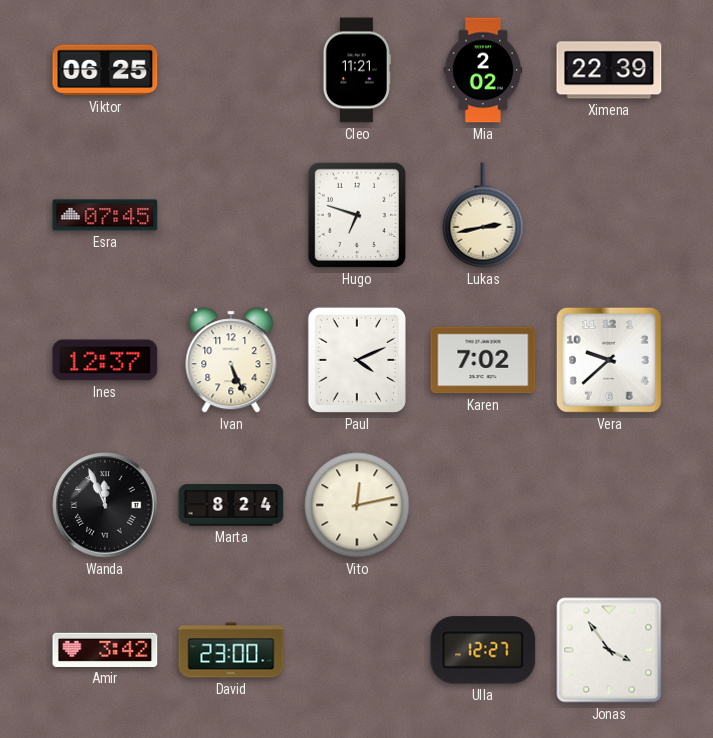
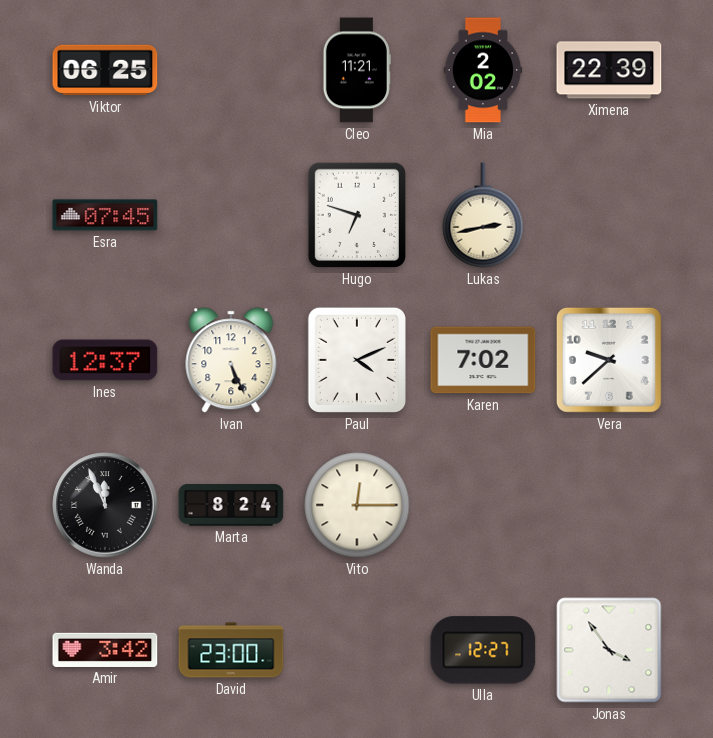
Vito: 12:13 -> 12:15 (357, 505)
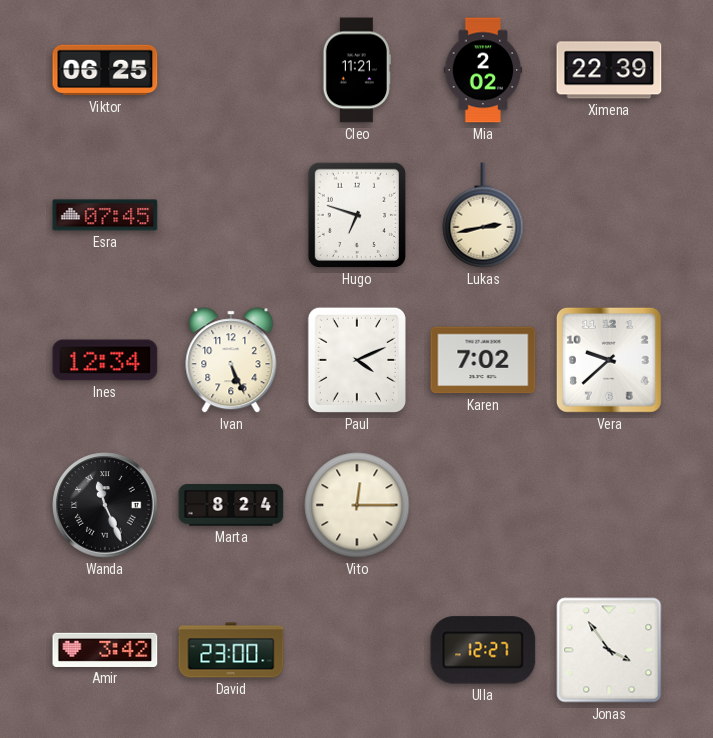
Ines: 12:37 -> 12:34 (105, 360)
Wanda: 11:56 -> 11:26 (105, 505)
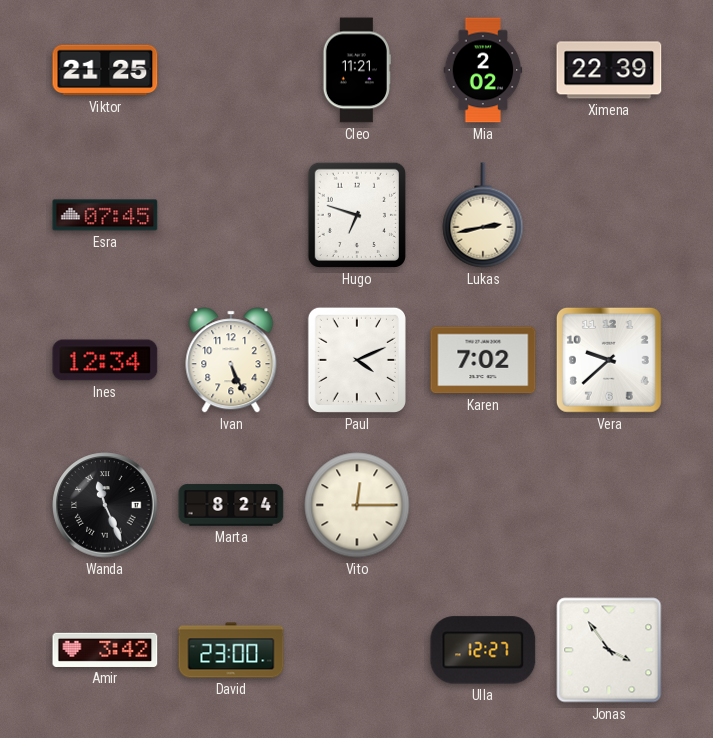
Viktor: 06:25 -> 21:25 (105, 70)
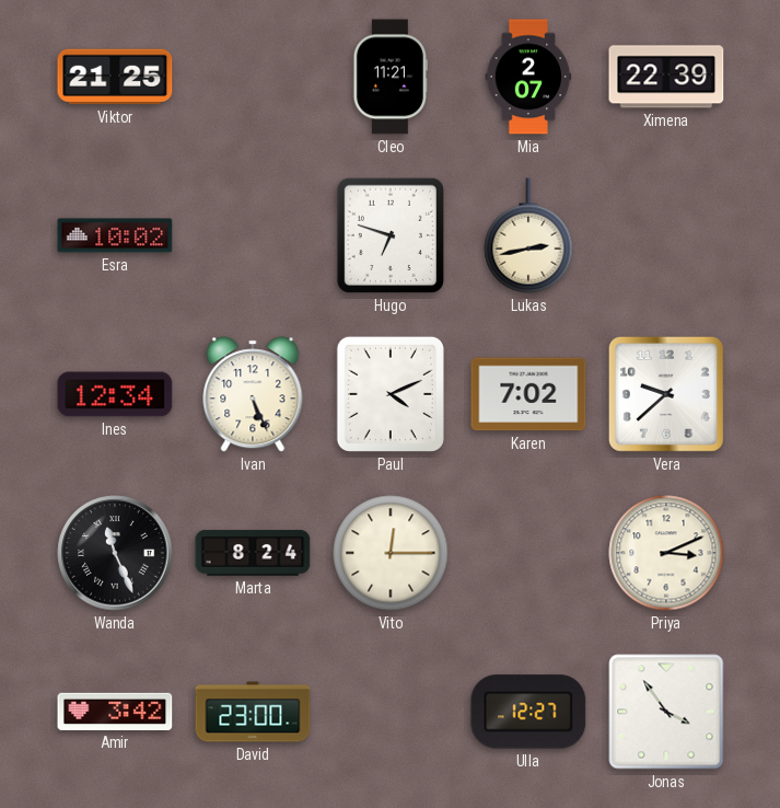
Mia: 2:02 -> 2:07 (528, 77)
Esra: 07:45 -> 10:02 (115, 235)
Priya: none -> 3:11 (666, 553)
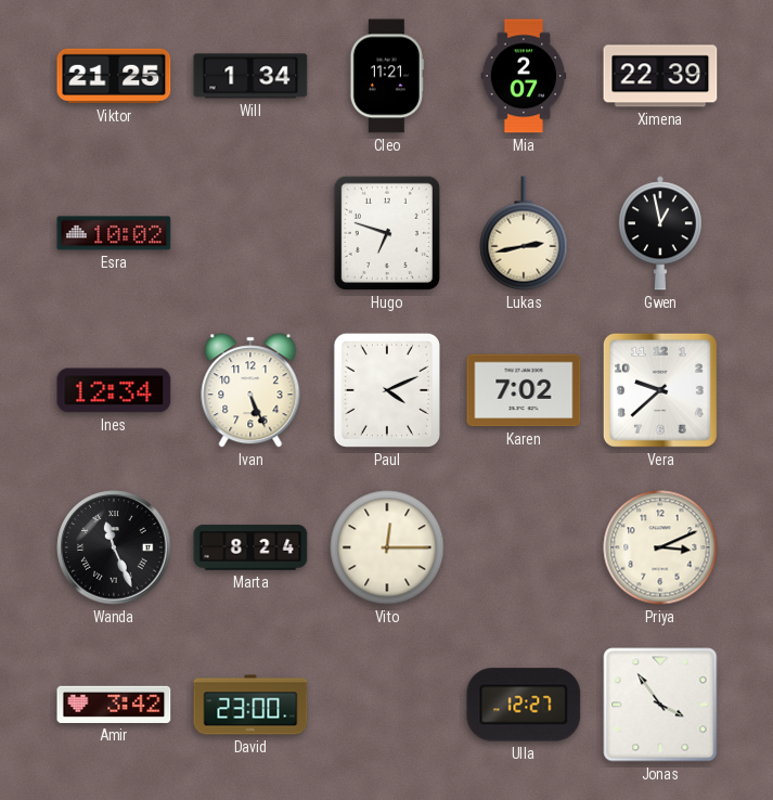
Will: none -> 1:34 (250, 76)
Gwen: none -> 12:58 (660, 233)
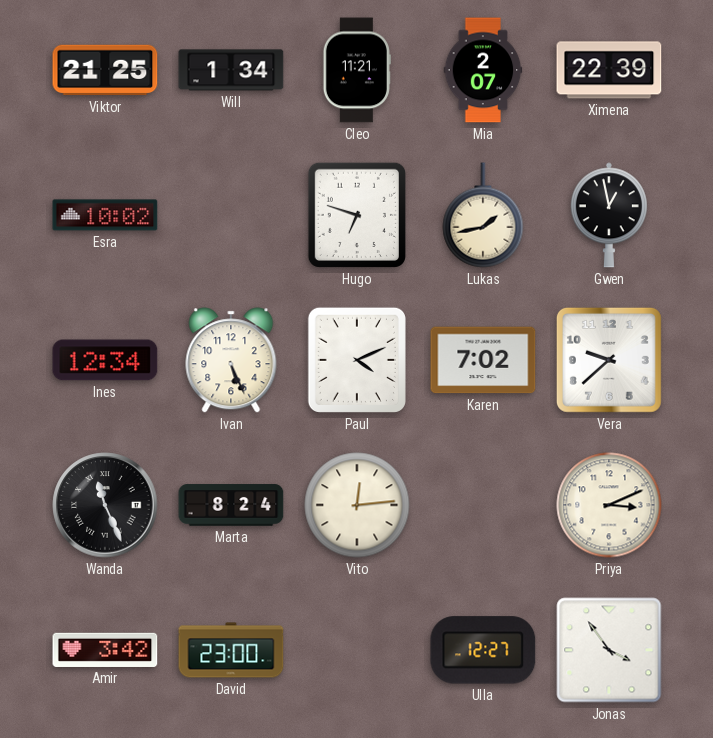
Lukas: 2:43 -> 1:43 (483, 215)
Vito: 12:15 -> 12:14 (357, 505)
